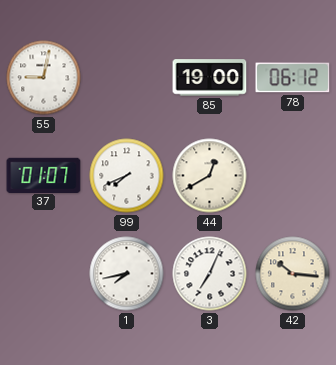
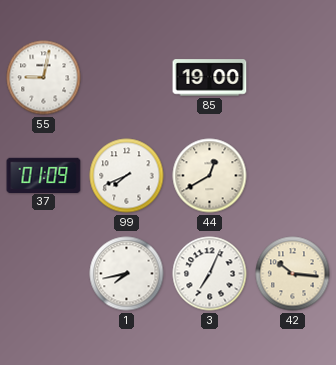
78: 06:12 -> none (293, 78)
37: 01:07 -> 01:09 (44, 175)
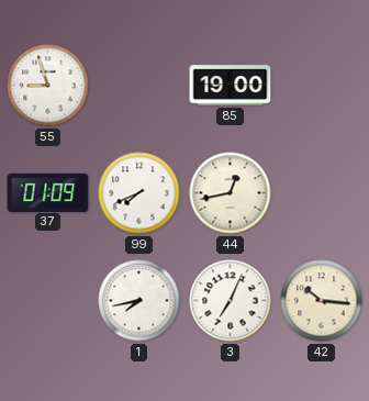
55: 9:02 -> 8:57 (48, 86)
44: 12:40 -> 12:43 (231, 193)
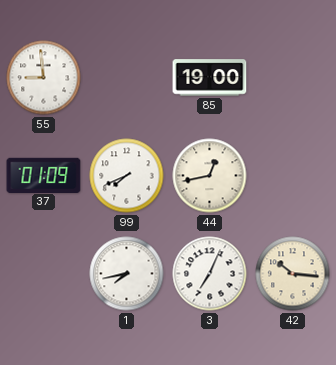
55: 8:57 -> 8:59 (44, 78)
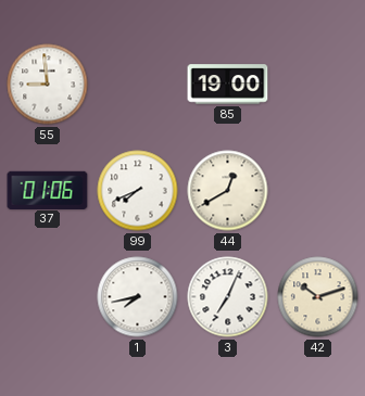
37: 01:09 -> 01:06 (48, 190)
44: 12:43 -> 12:40 (228, 191)
42: 10:16 -> 10:12 (318, 297)
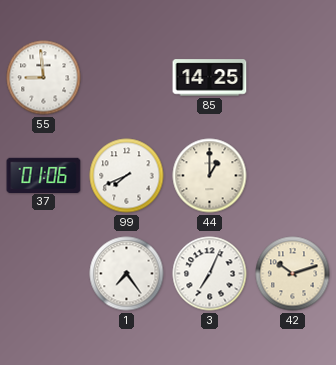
85: 19:00 -> 14:25 (210, 78)
44: 12:40 -> 1:00 (210, 176)
1: 7:43 -> 7:24 (127, 274)
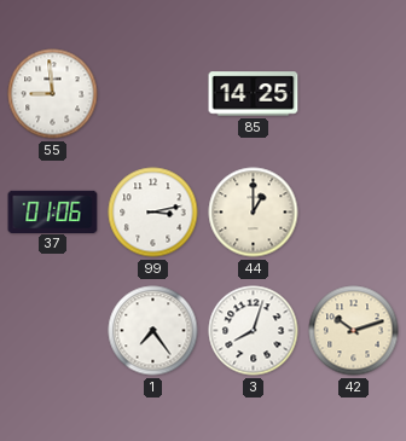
99: 7:41 -> 3:13 (153, 213)
3: 7:04 -> 8:03 (254, 331)
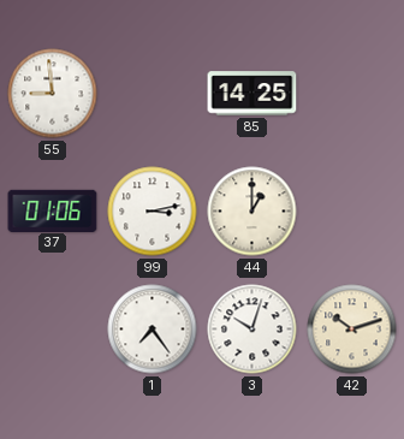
3: 8:03 -> 10:03 (252, 330)
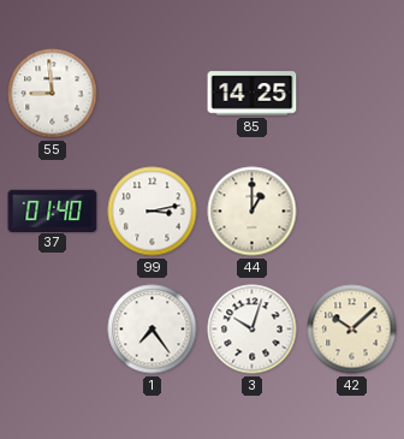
37: 01:06 -> 01:40 (53, 210)
42: 10:12 -> 10:08 (352, 330)
